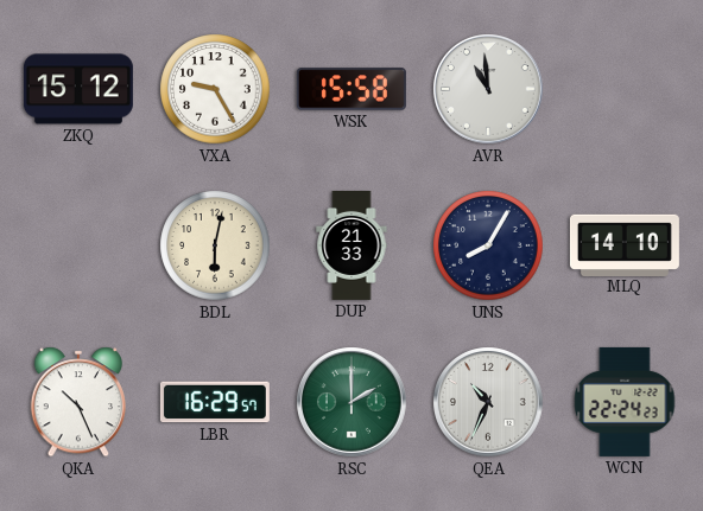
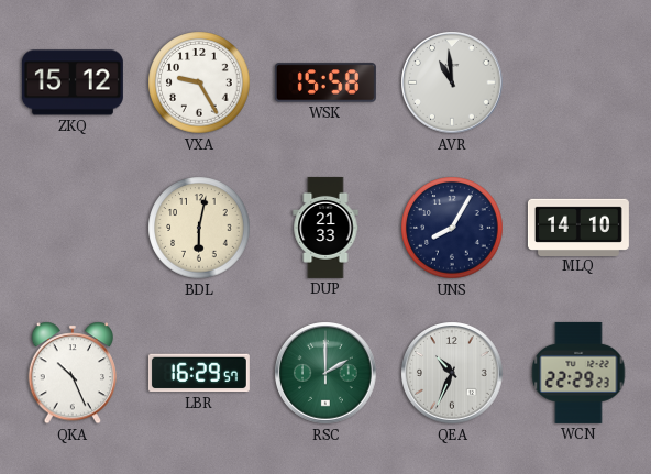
WCN: 22:24 -> 22:29 (578, 373)
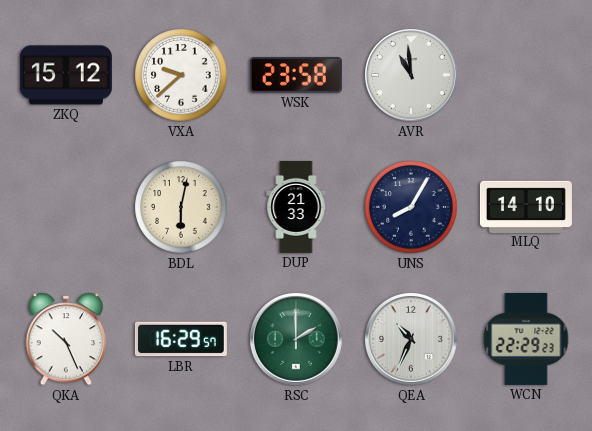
VXA: 9:25 -> 9:38 (181, 75)
WSK: 15:58 -> 23:58 (296, 75)
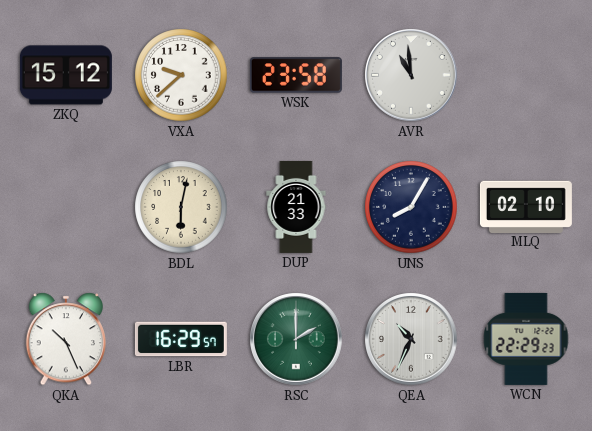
MLQ: 14:10 -> 02:10 (526, 206)
